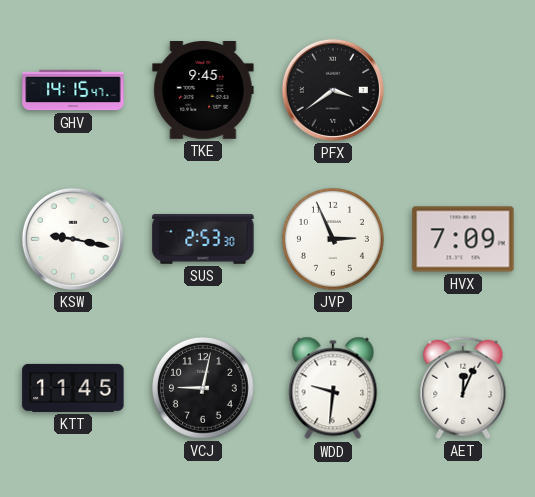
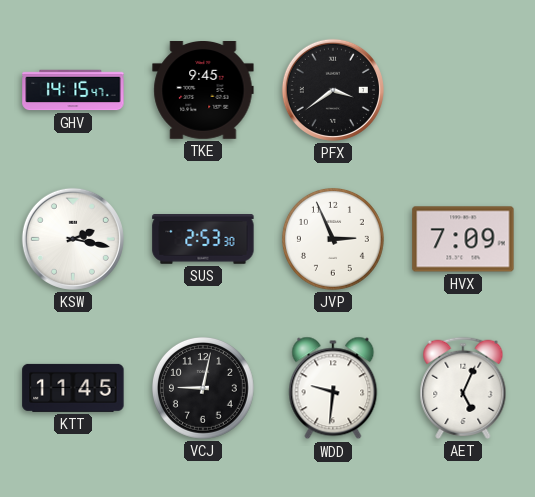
KSW: 9:17 -> 2:17 (73, 239)
AET: 12:04 -> 5:04 (463, 388)
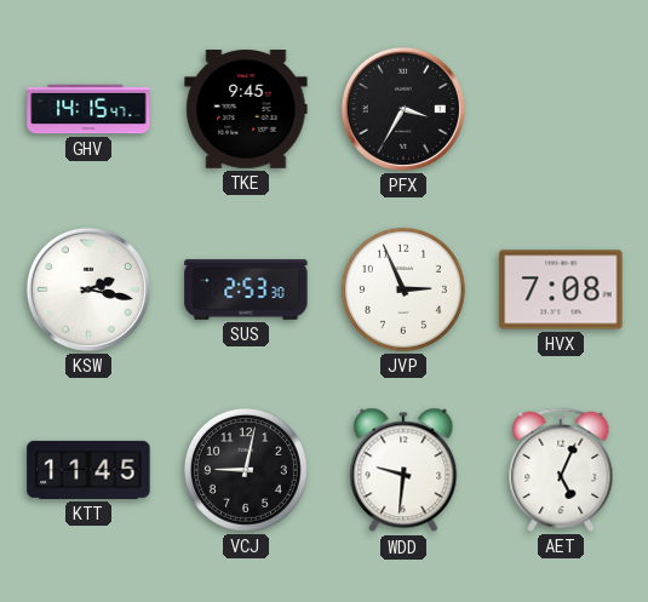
PFX: 3:39 -> 3:35 (403, 109)
HVX: 7:09 -> 7:08 (561, 289)
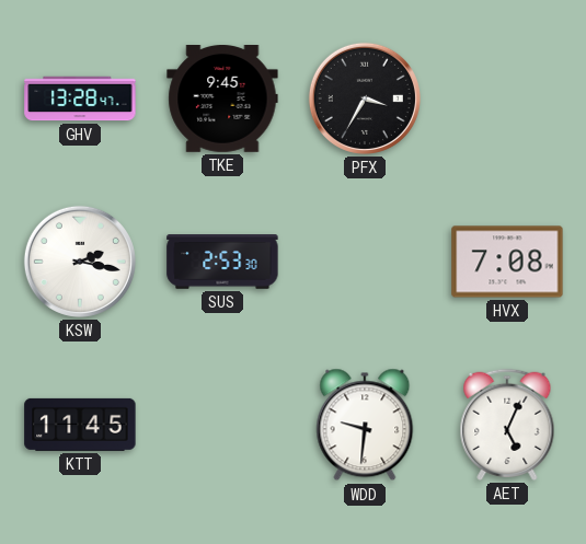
GHV: 14:15 -> 13:28 (80, 99)
JVP: 2:56 -> none (405, 291)
VCJ: 9:02 -> none (247, 471)
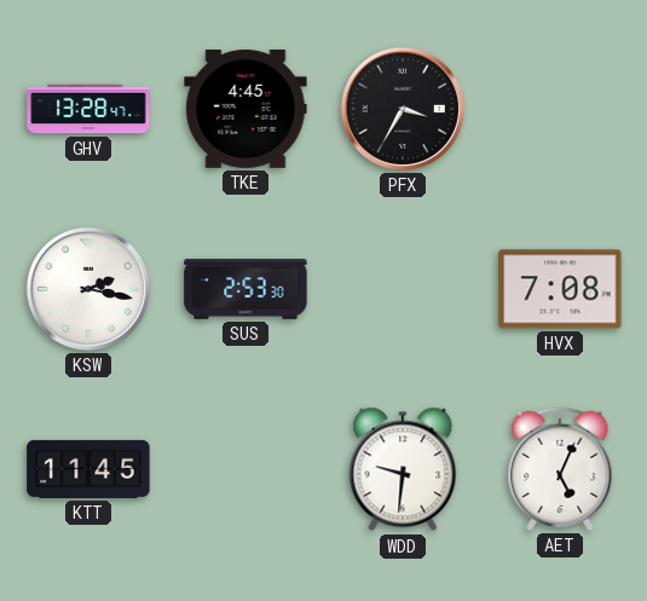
TKE: 9:45 -> 4:45 (245, 110)
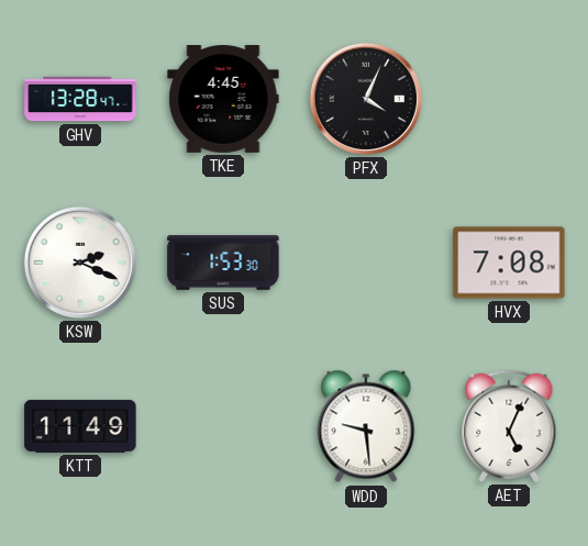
PFX: 3:35 -> 4:04 (366, 99)
KSW: 2:17 -> 2:19 (80, 263)
SUS: 2:53 -> 1:53 (223, 264)
KTT: 11:45 -> 11:49 (80, 426)
WDD: 9:31 -> 9:29 (366, 426)
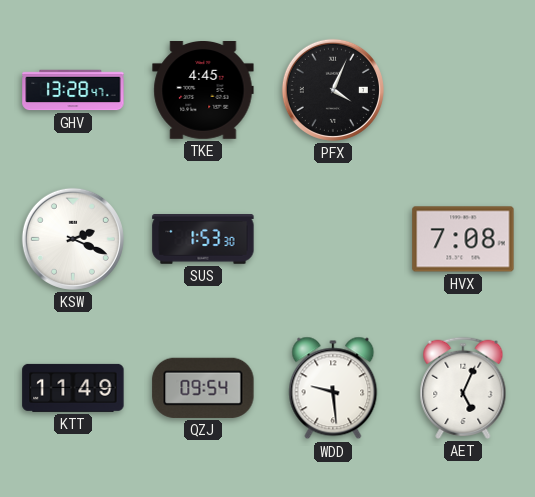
QZJ: none -> 09:54 (203, 388)
